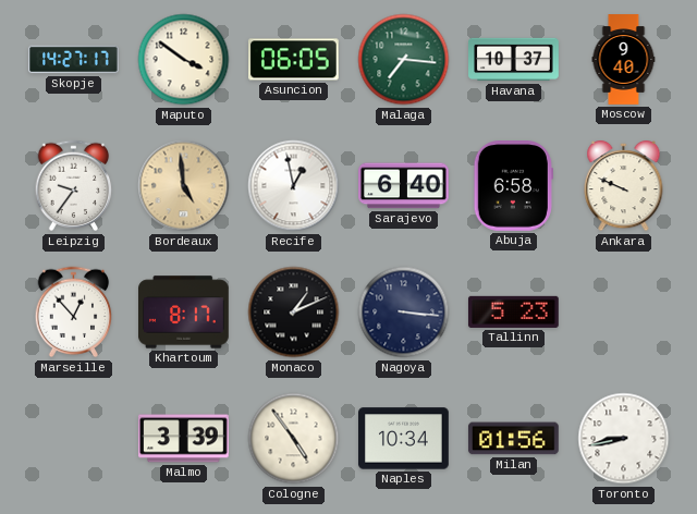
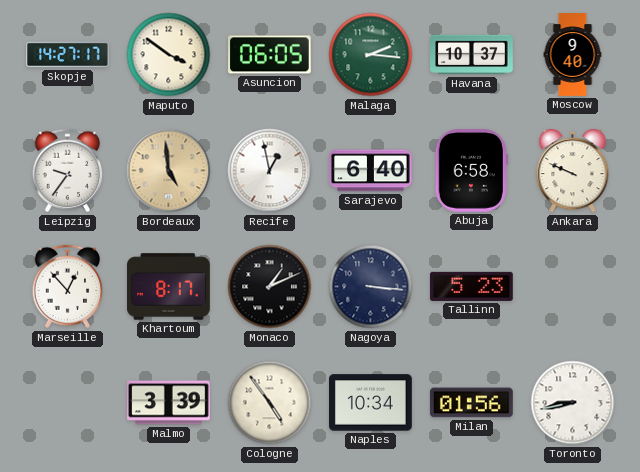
Malaga: 7:16 -> 2:16 (371, 55)
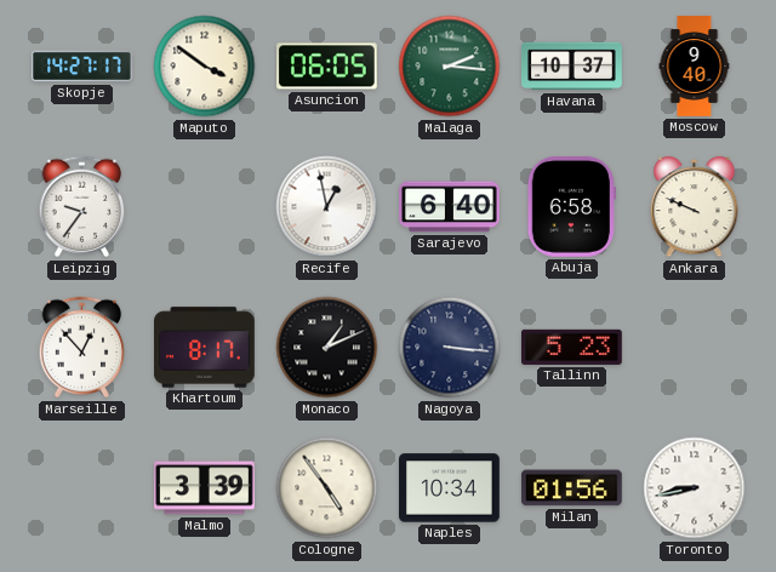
Bordeaux: 4:59 -> none (169, 171)
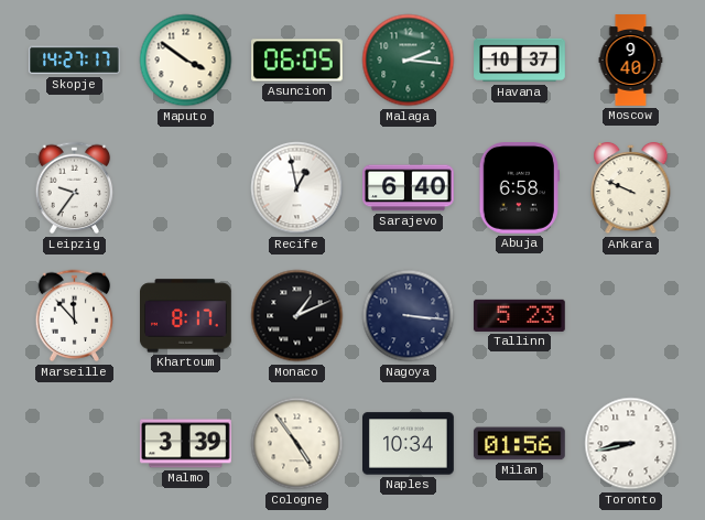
Marseille: 12:53 -> 11:53 (75, 316)
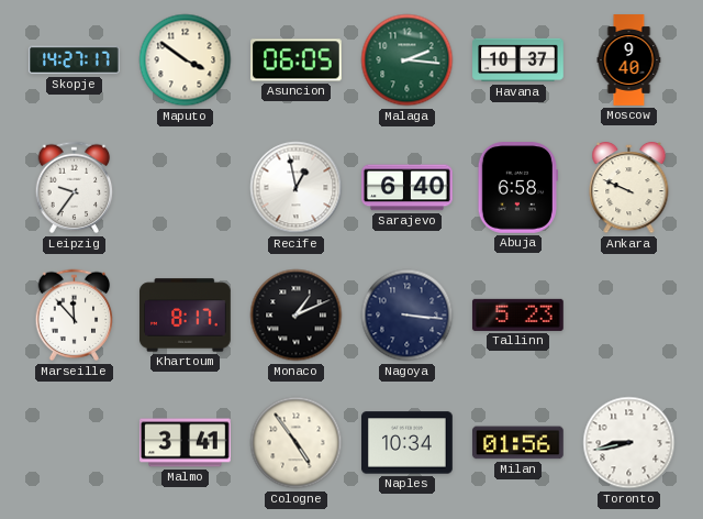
Malmo: 3:39 -> 3:41 (186, 443)
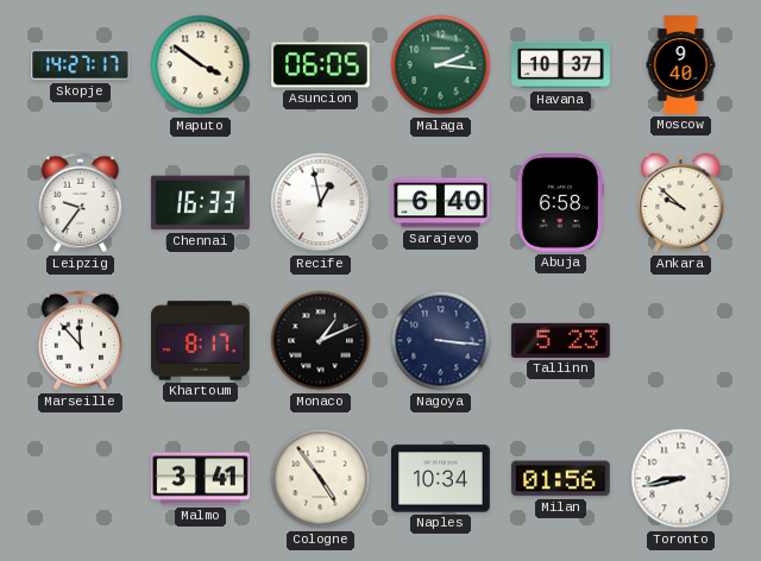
Chennai: none -> 16:33 (201, 203)
Ankara: 9:49 -> 9:52 (681, 203)
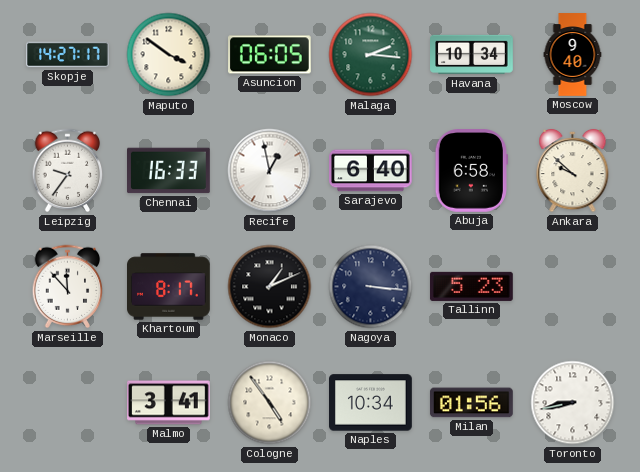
Havana: 10:37 -> 10:34 (472, 55)
